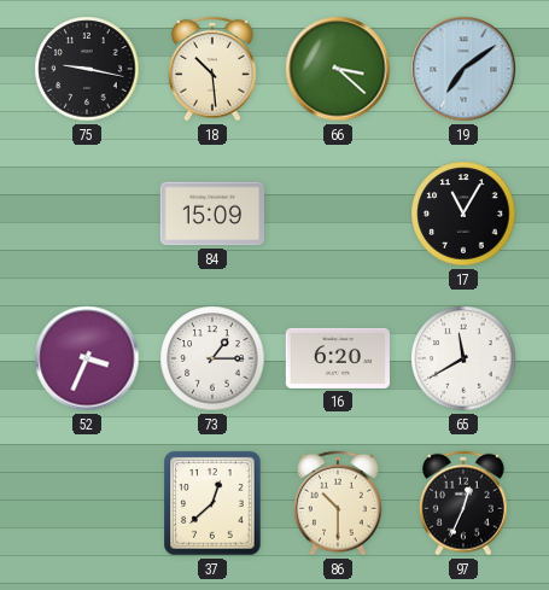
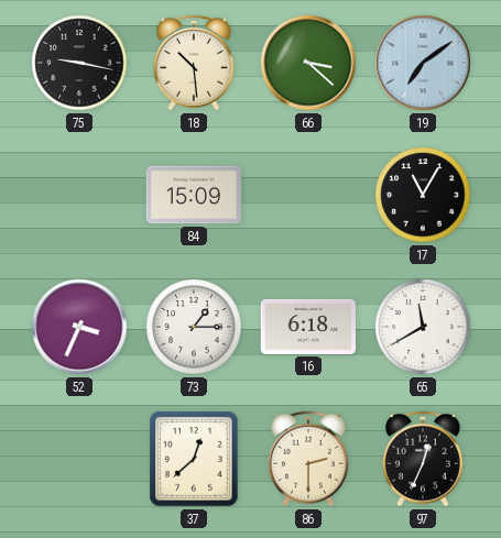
16: 6:20 -> 6:18 (308, 327)
86: 10:30 -> 2:30 (308, 459)
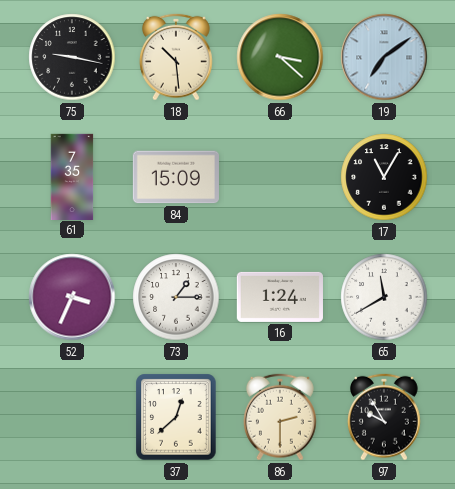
61: none -> 7:35 (72, 176)
16: 6:18 -> 1:24 (280, 297)
97: 12:34 -> 9:55 (384, 417)
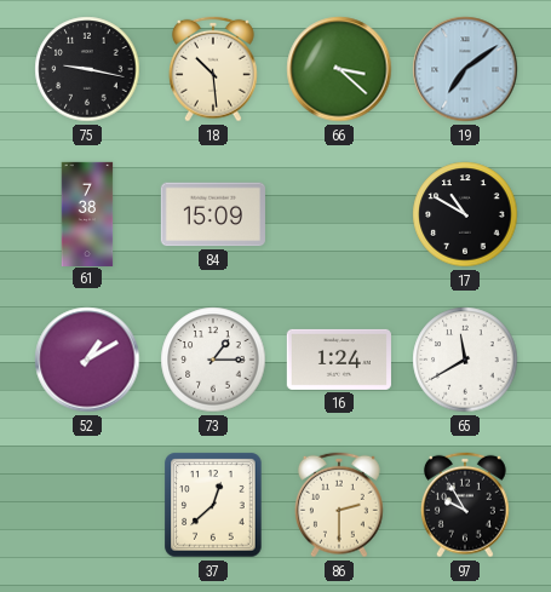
61: 7:35 -> 7:38 (87, 213)
17: 11:05 -> 10:50 (465, 214)
52: 3:34 -> 1:10 (87, 360)
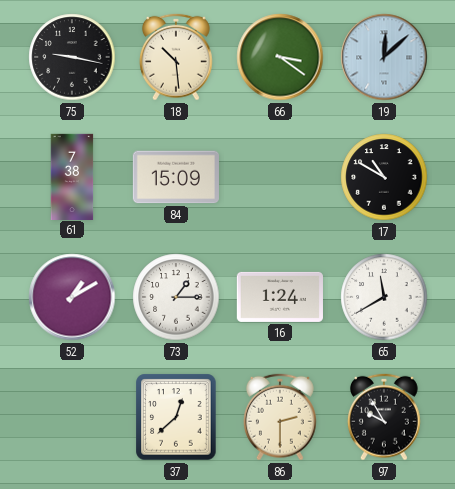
66: 3:22 -> 3:21 (280, 57)
19: 7:09 -> 12:08 (384, 57)
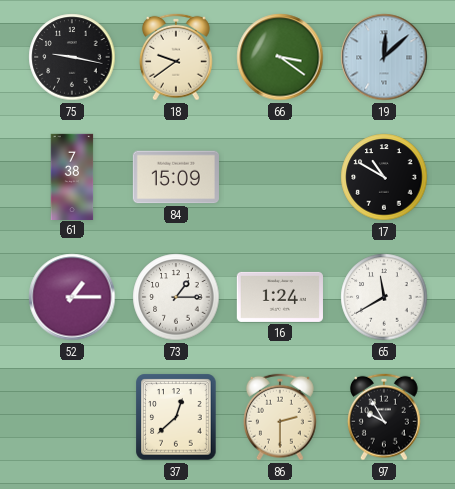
18: 10:29 -> 9:39 (176, 57)
52: 1:10 -> 1:15 (72, 297)
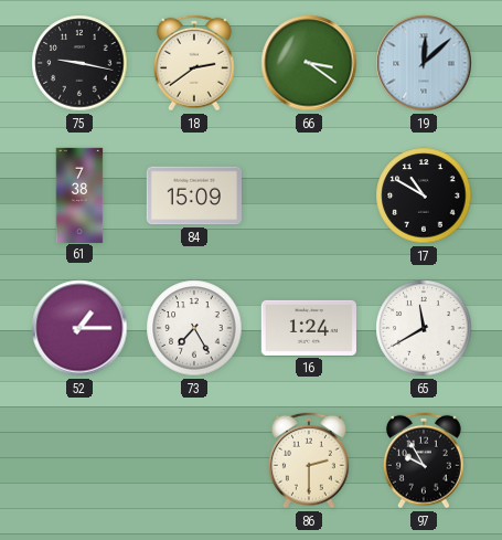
18: 9:39 -> 2:39 (194, 63)
73: 1:15 -> 7:25 (194, 328)
37: 12:38 -> none (176, 417)
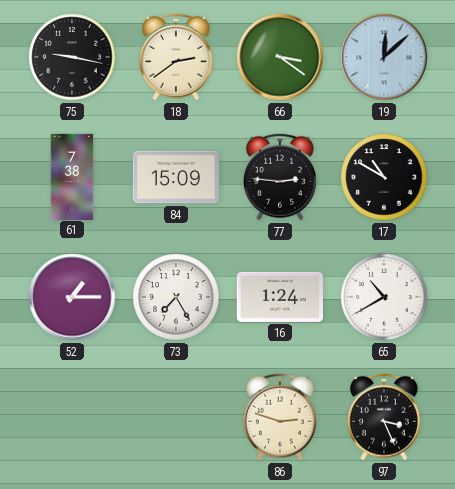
77: none -> 2:46 (280, 177)
65: 11:40 -> 10:40 (384, 297)
86: 2:30 -> 2:48 (280, 417)
97: 9:55 -> 3:26 (384, 417)
